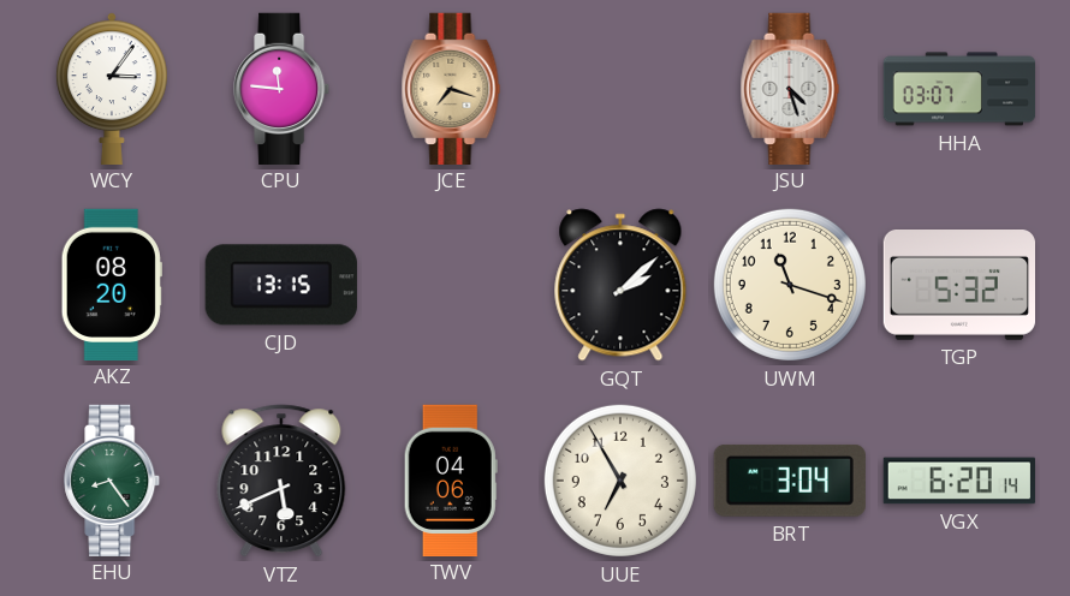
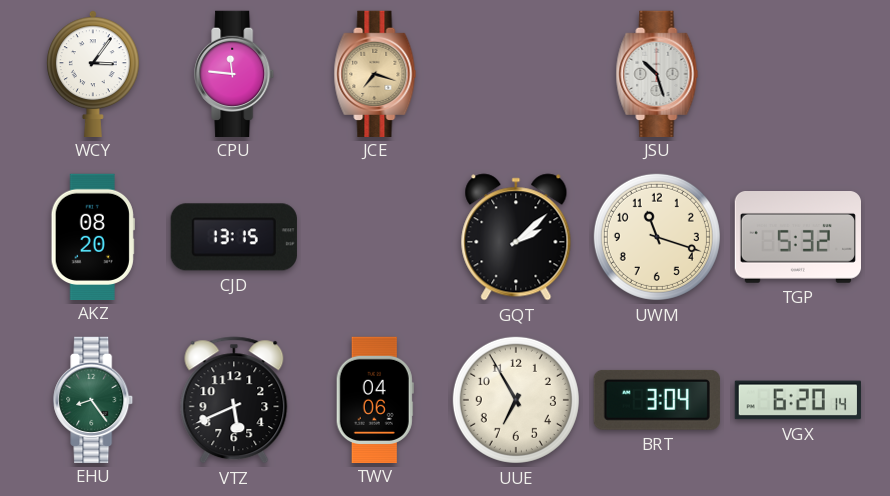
JSU: 4:27 -> 10:27 (657, 73)
HHA: 03:07 -> none (959, 89)
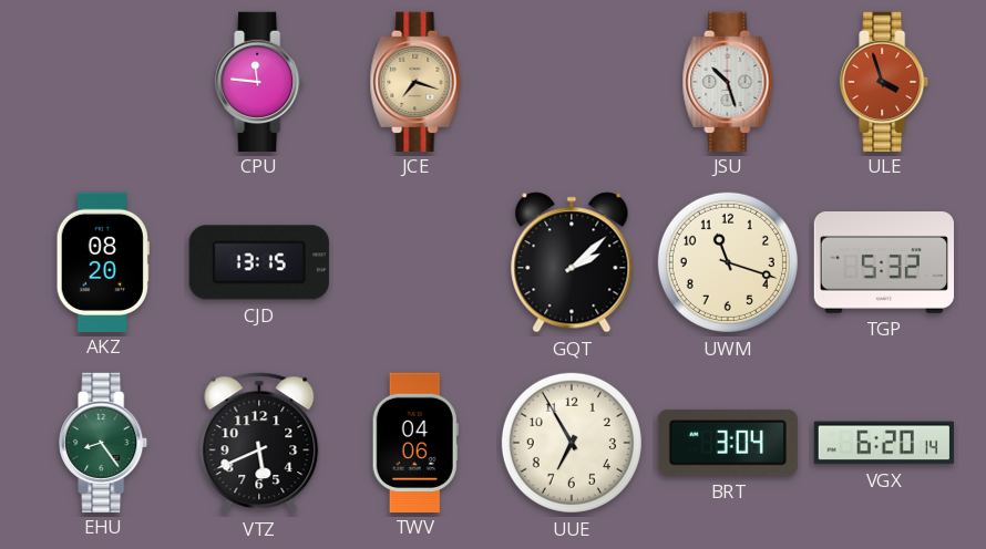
WCY: 3:06 -> none (93, 73)
ULE: none -> 3:57 (885, 81)
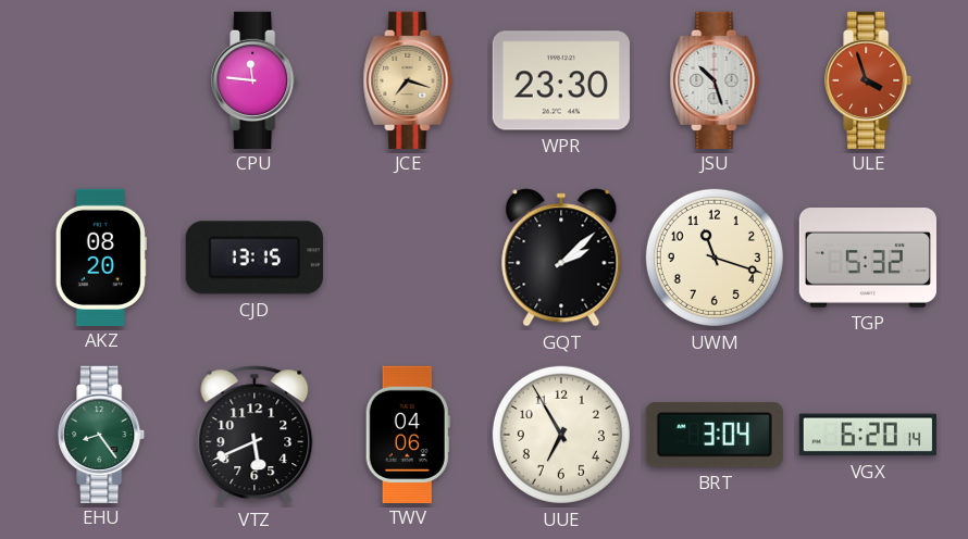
WPR: none -> 23:30 (561, 80)
